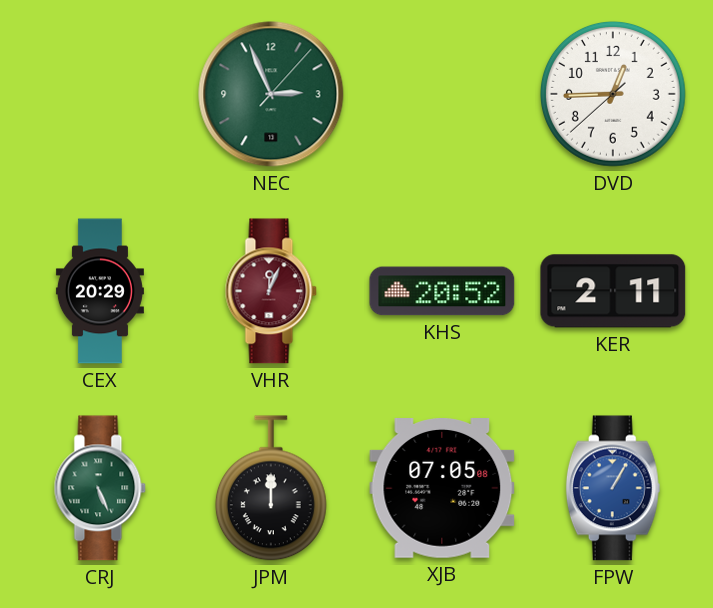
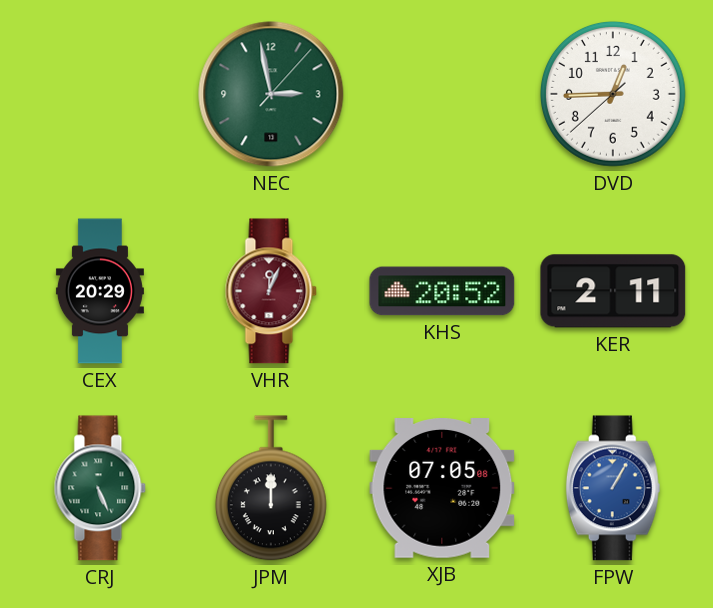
NEC: 2:56 -> 2:58 (271, 94)
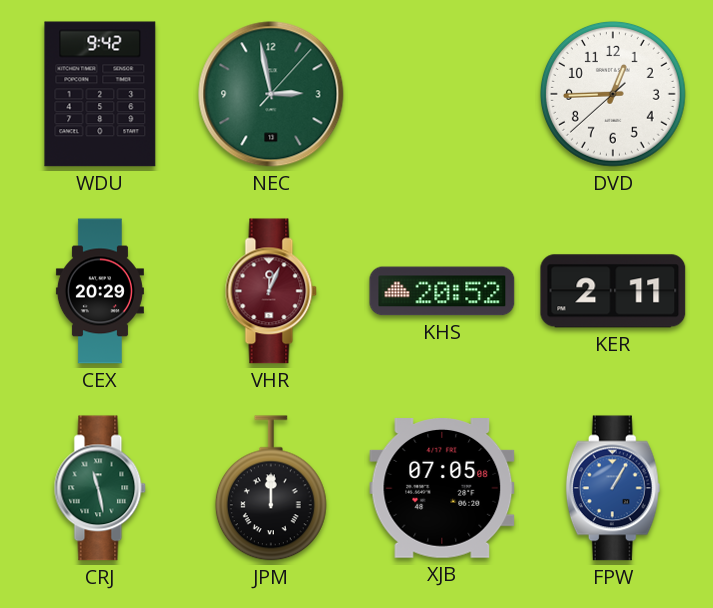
WDU: none -> 9:42 (100, 94)
CRJ: 5:26 -> 11:28 (100, 488)
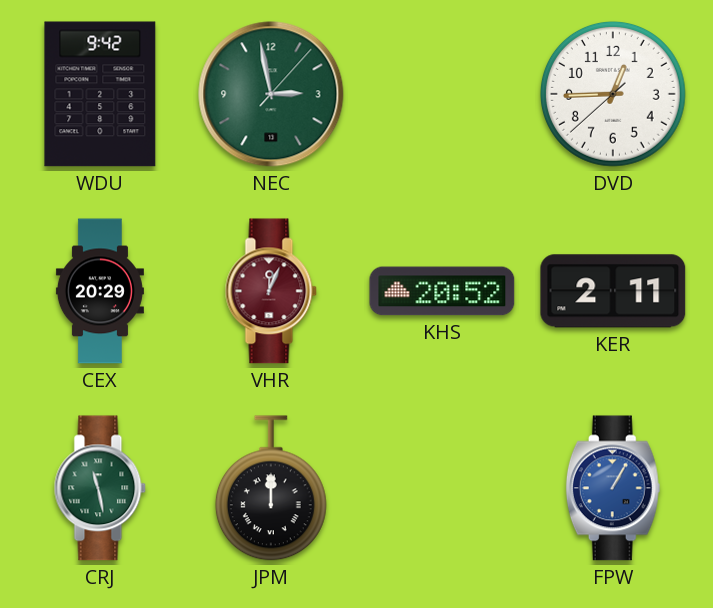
XJB: 07:05 -> none (442, 489)
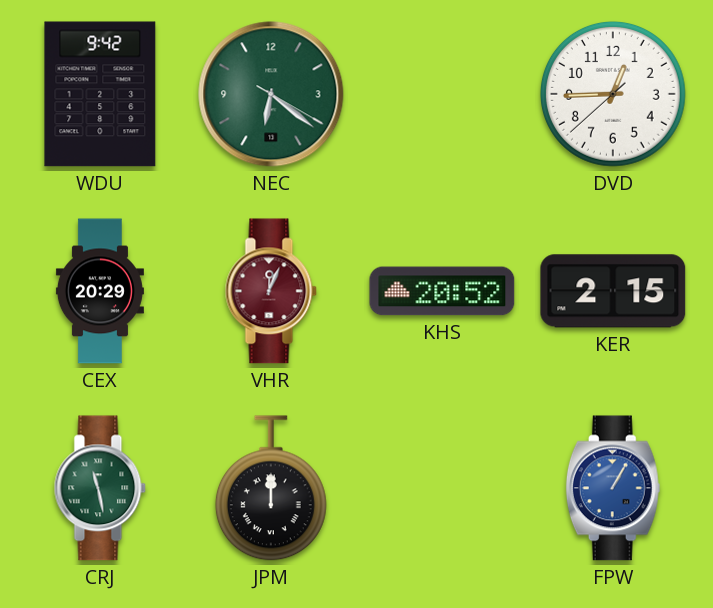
NEC: 2:58 -> 6:21 (271, 94)
KER: 2:11 -> 2:15 (613, 291)
